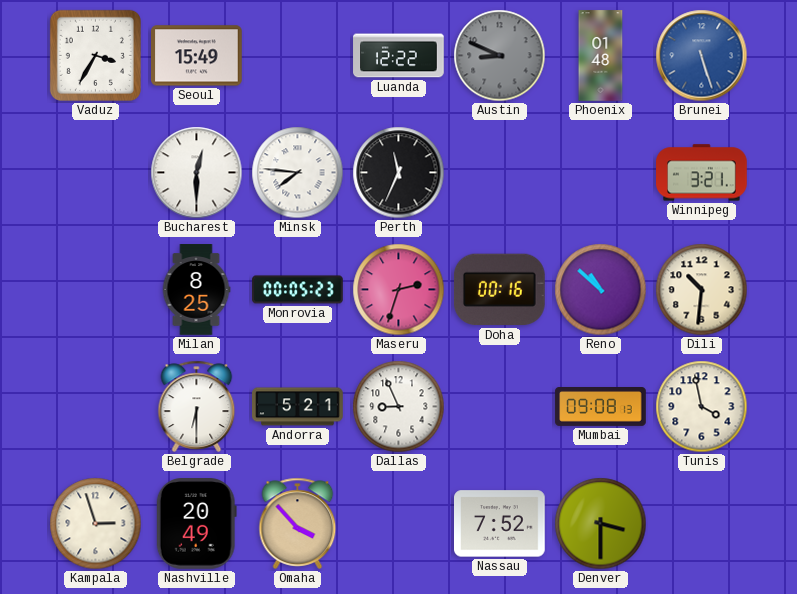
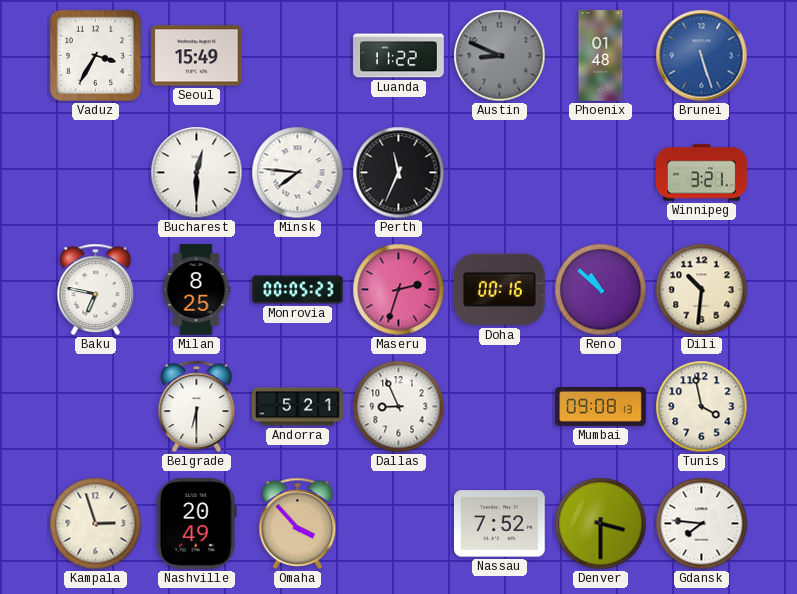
Luanda: 12:22 -> 11:22 (399, 56)
Baku: none -> 6:47 (96, 289)
Gdansk: none -> 7:46 (702, 524)
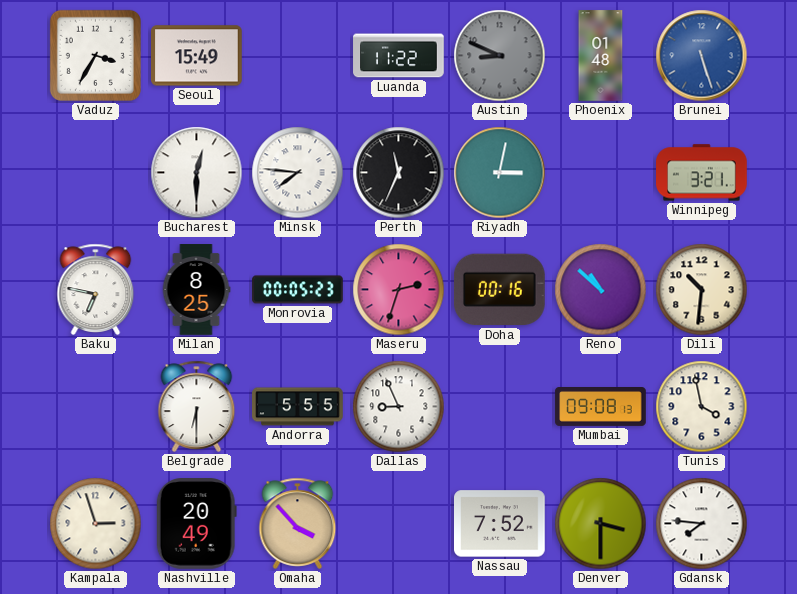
Riyadh: none -> 3:02 (500, 173)
Andorra: 5:21 -> 5:55 (298, 407)
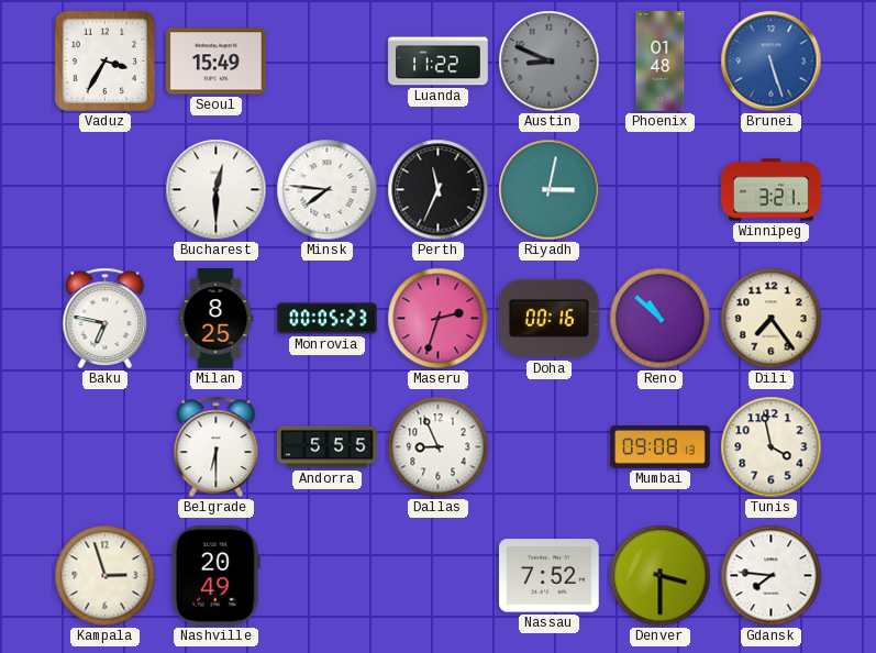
Dili: 10:31 -> 7:24 (772, 319)
Omaha: 3:53 -> none (298, 523)
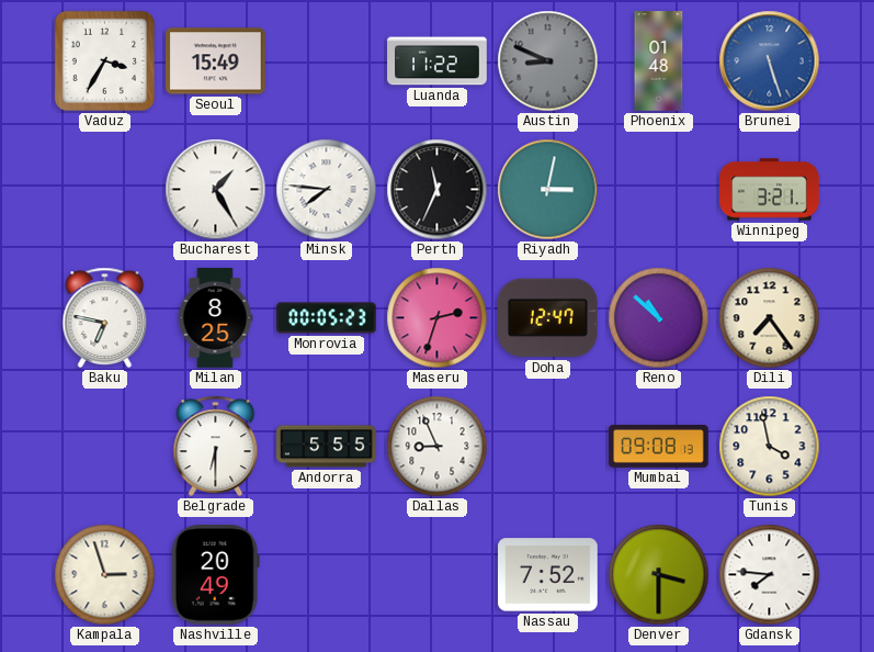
Bucharest: 12:30 -> 1:25 (216, 190)
Doha: 00:16 -> 12:47 (548, 318)
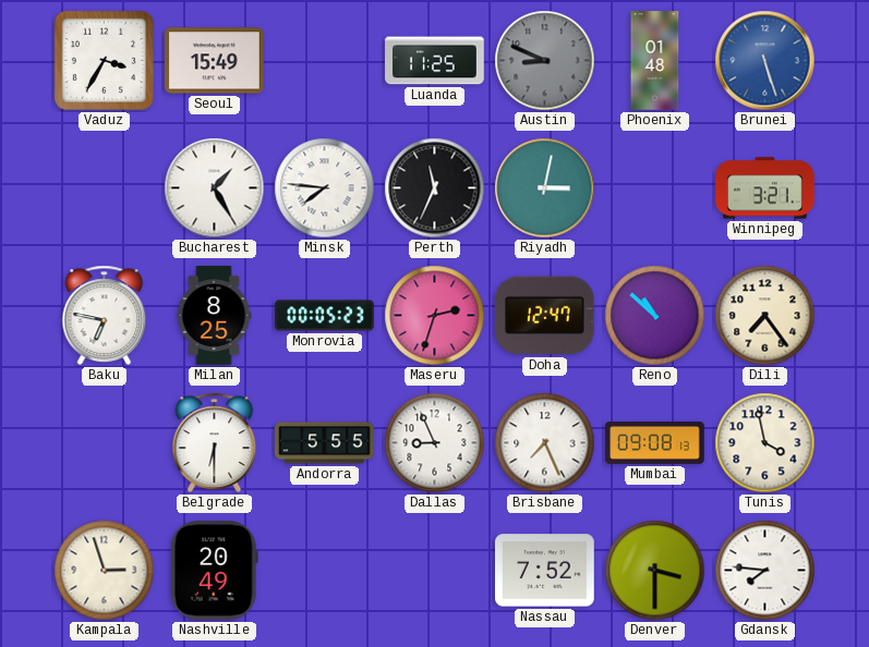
Luanda: 11:22 -> 11:25 (435, 61)
Brisbane: none -> 7:26 (545, 443)
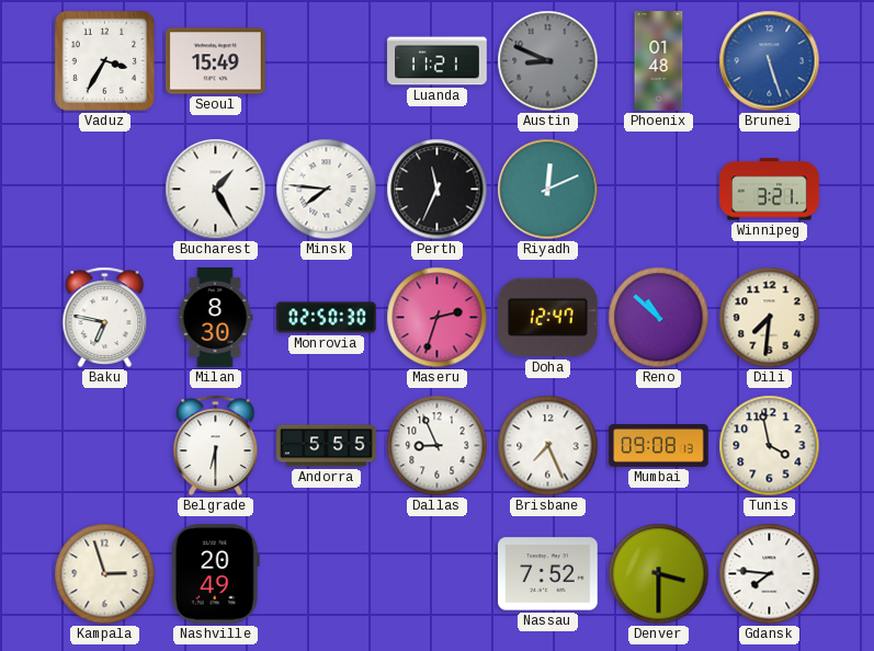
Luanda: 11:25 -> 11:21 (438, 61)
Riyadh: 3:02 -> 12:11 (548, 190)
Milan: 8:25 -> 8:30 (215, 318)
Monrovia: 00:05 -> 02:50 (327, 318)
Dili: 7:24 -> 7:31 (770, 318)
